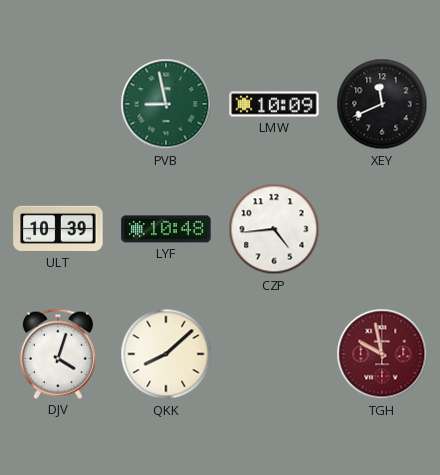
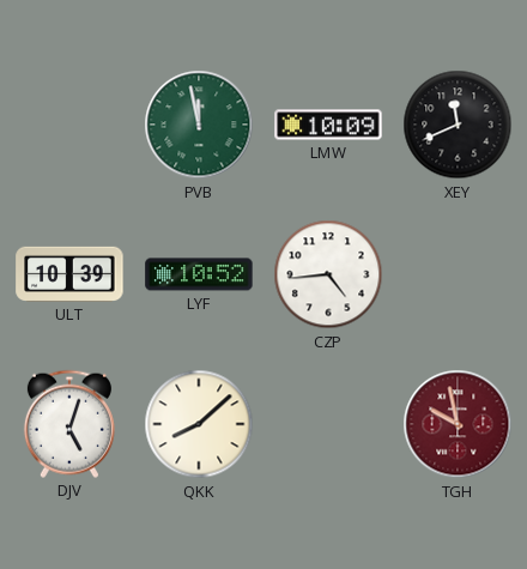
PVB: 8:58 -> 11:58 (199, 125)
LYF: 10:48 -> 10:52 (199, 274)
DJV: 4:03 -> 5:03 (69, 424)
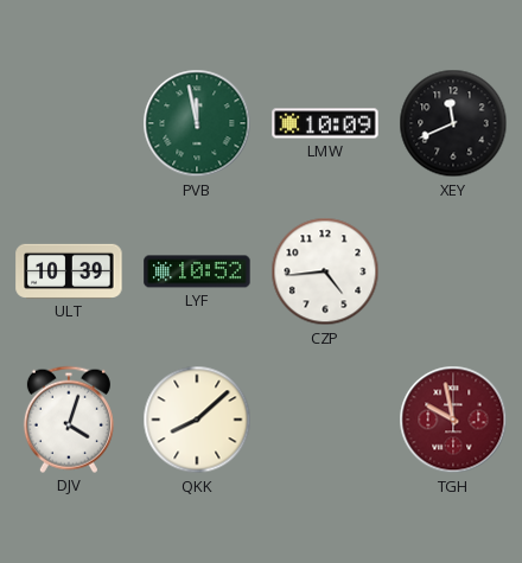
DJV: 5:03 -> 4:03 (69, 420)
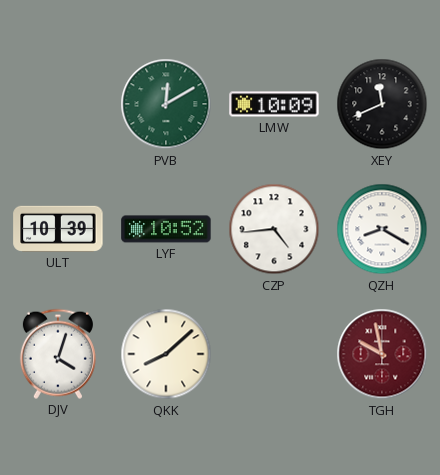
PVB: 11:58 -> 12:10 (166, 104)
QZH: none -> 8:20 (382, 229)
